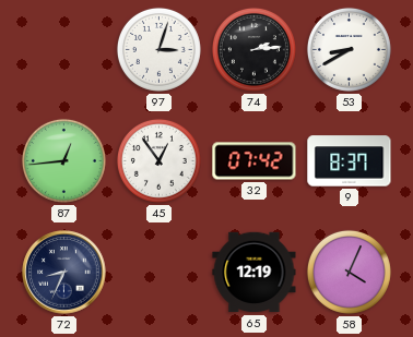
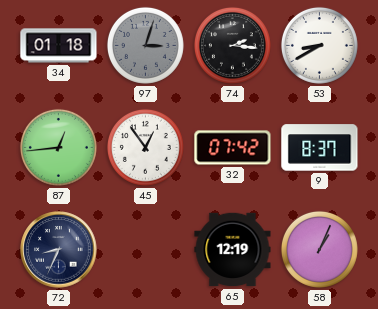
34: none -> 01:18 (59, 46)
97 dial: white -> grey (145, 45)
74: 2:14 -> 2:16 (232, 45)
58: 4:04 -> 1:04 (319, 249)
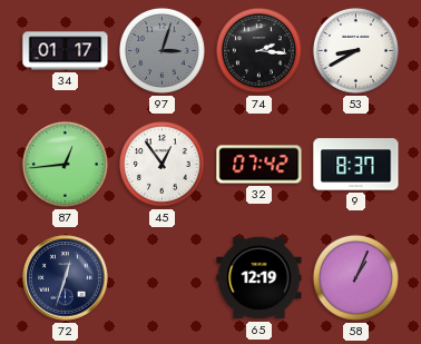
34: 01:18 -> 01:17 (66, 51)
72: 8:34 -> 12:33 (66, 278)
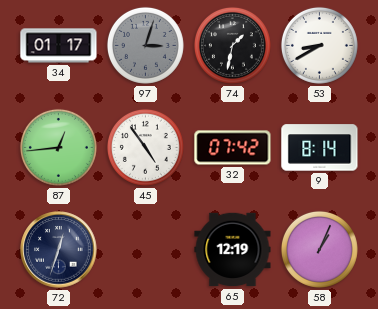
74: 2:16 -> 1:32 (232, 45)
45: 12:54 -> 4:54 (145, 147)
9: 8:37 -> 8:14 (320, 148)
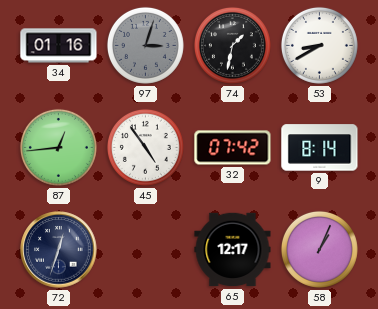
34: 01:17 -> 01:16 (59, 46)
65: 12:19 -> 12:17 (233, 250)
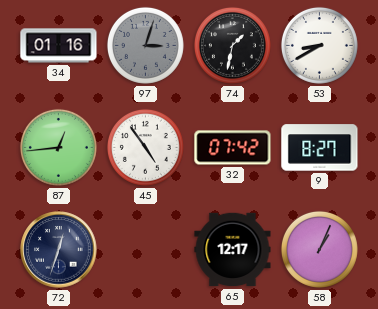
9: 8:14 -> 8:27 (320, 148)
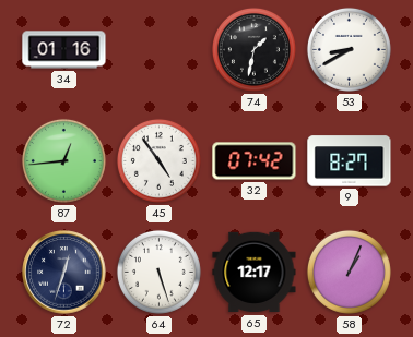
97: 3:03 -> none (145, 45)
64: none -> 5:27 (158, 272)
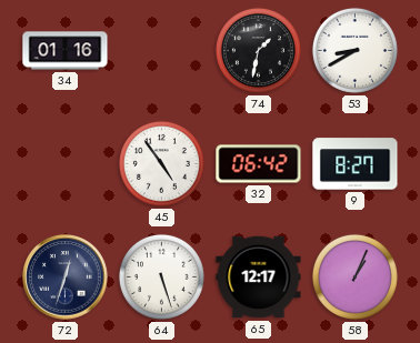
87: 12:44 -> none (63, 160)
32: 07:42 -> 06:42 (259, 164)
